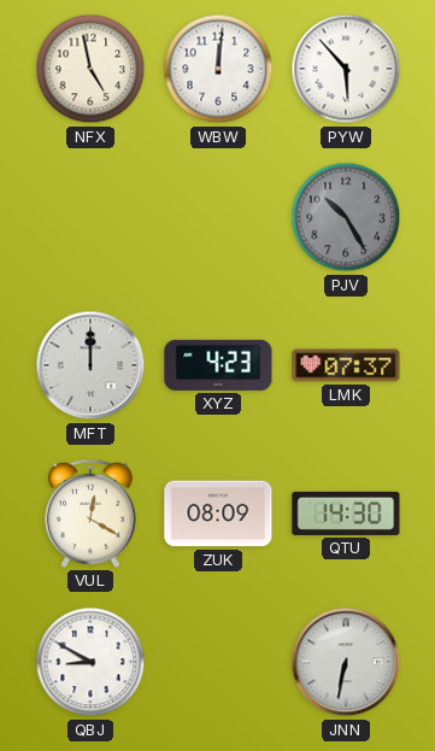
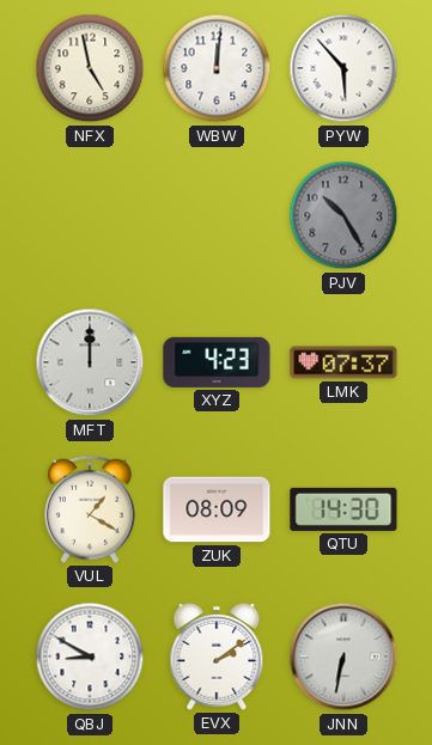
VUL: 12:20 -> 1:20 (90, 509)
EVX: none -> 2:09 (217, 657)
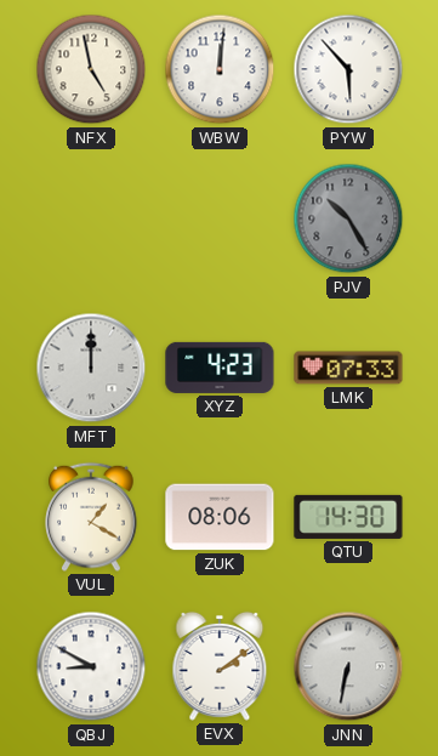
LMK: 07:37 -> 07:33 (348, 368)
ZUK: 08:09 -> 08:06 (220, 517)
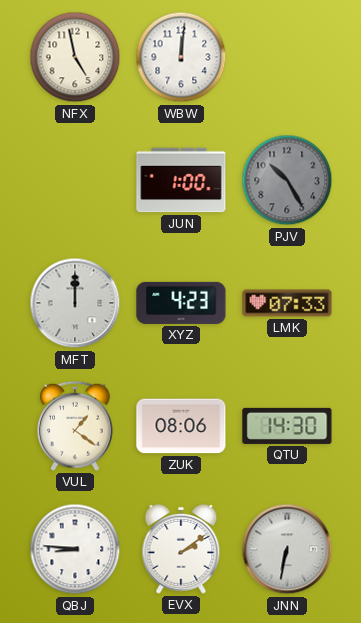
PYW: 5:53 -> none (348, 69)
JUN: none -> 1:00 (181, 180)
VUL: 1:20 -> 1:21 (75, 426)
QBJ: 8:50 -> 8:46 (75, 549)
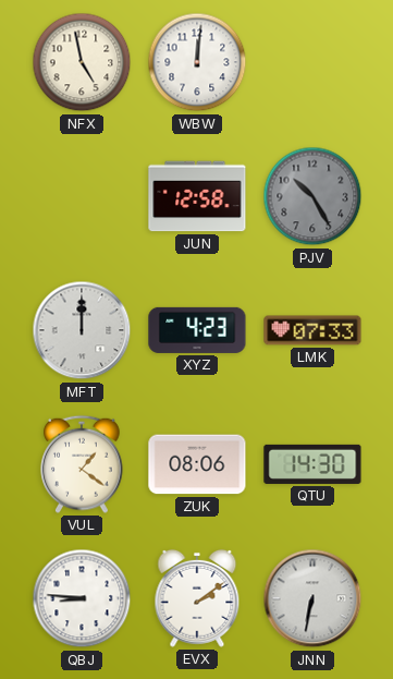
JUN: 1:00 -> 12:58 (197, 196)
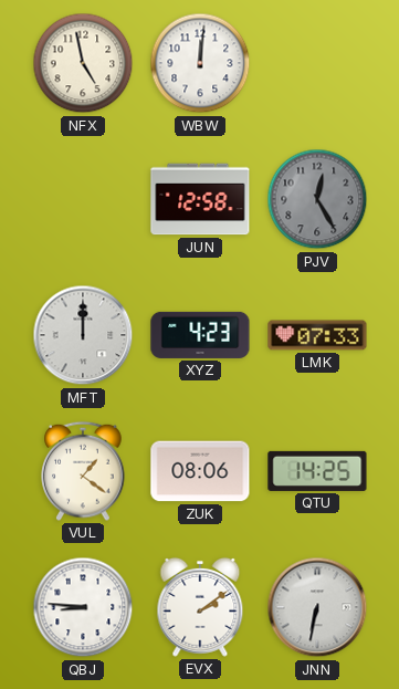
PJV: 10:25 -> 12:25 (317, 199)
QTU: 14:30 -> 14:25 (317, 471)
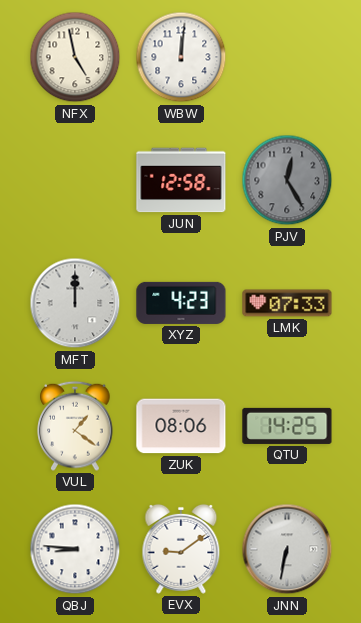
EVX: 2:09 -> 9:09 (181, 549)
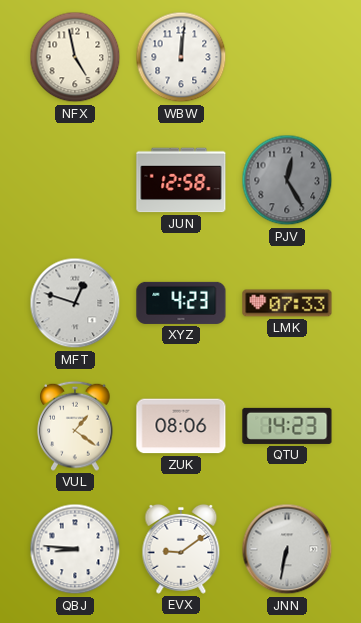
MFT: 12:00 -> 12:48 (75, 303)
QTU: 14:25 -> 14:23 (287, 426)
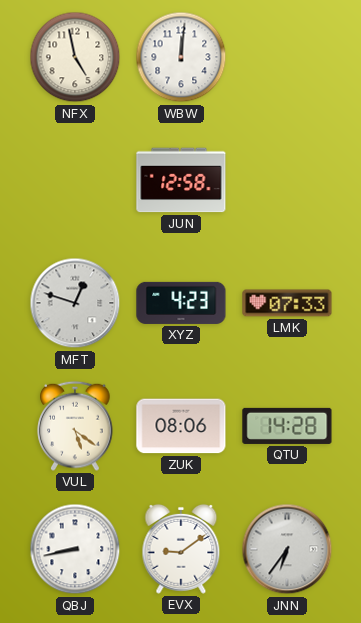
PJV: 12:25 -> none (287, 180)
VUL: 1:21 -> 5:21 (75, 426)
QTU: 14:23 -> 14:28 (287, 426)
QBJ: 8:46 -> 8:43 (75, 549)
JNN: 6:32 -> 6:36 (287, 549)
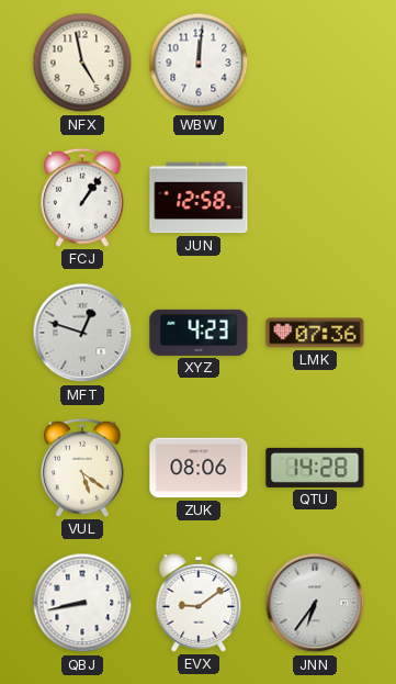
FCJ: none -> 1:06 (82, 198)
LMK: 07:33 -> 07:36 (315, 333)
